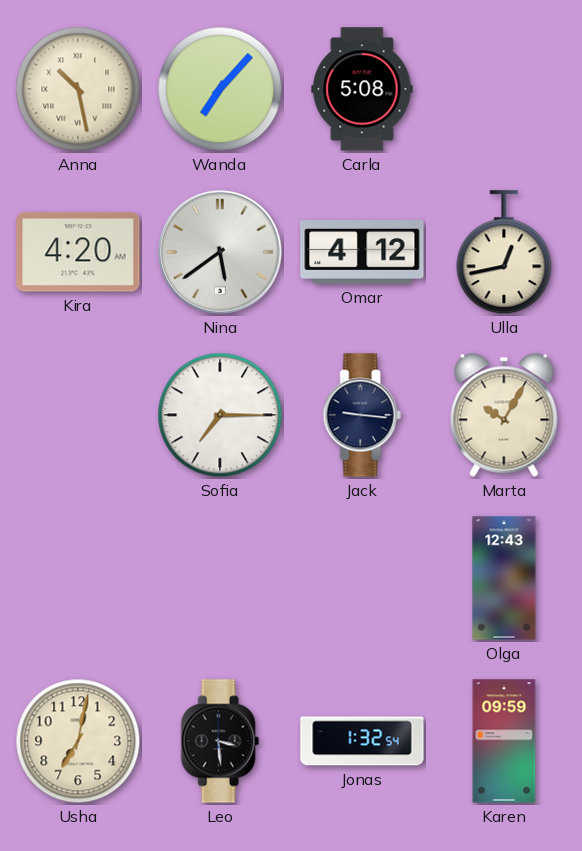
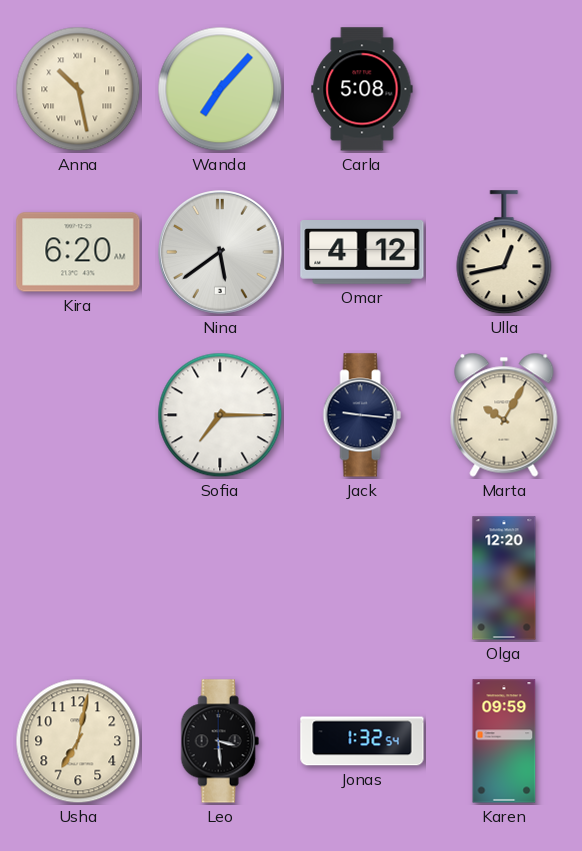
Kira: 4:20 -> 6:20 (78, 252)
Olga: 12:43 -> 12:20 (504, 578)
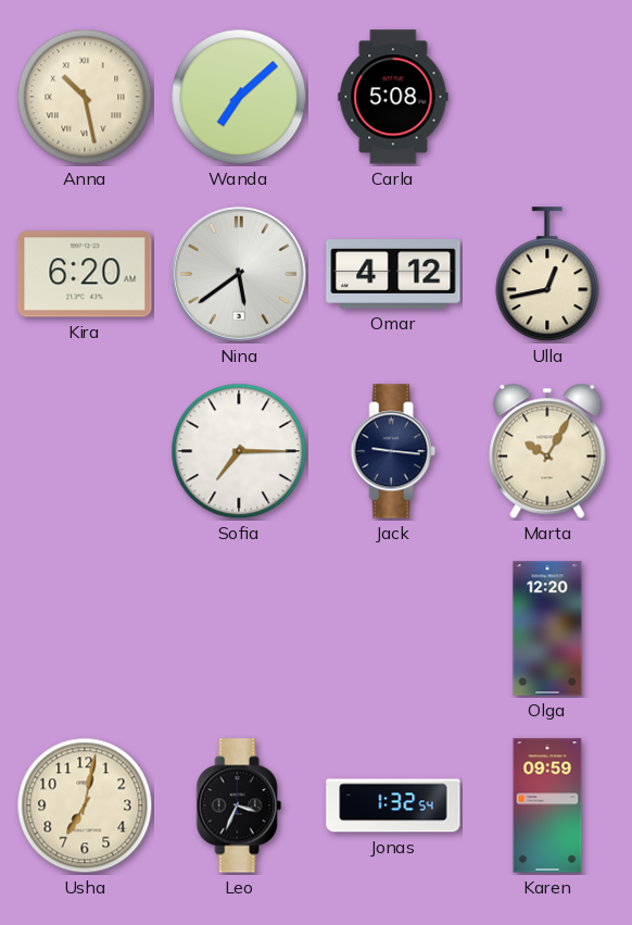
Wanda: 7:07 -> 7:08 (239, 97)
Leo: 3:29 -> 3:34 (239, 805)
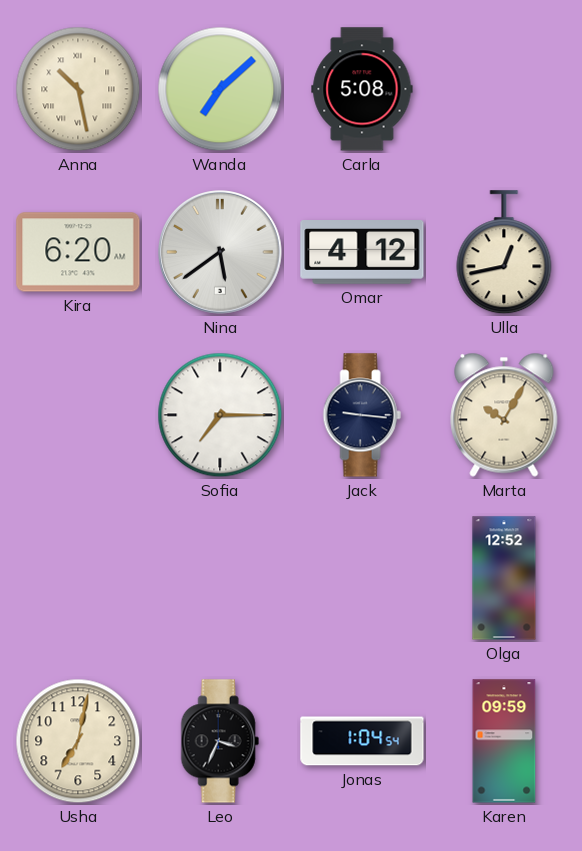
Olga: 12:20 -> 12:52 (504, 578)
Jonas: 1:32 -> 1:04 (362, 741)
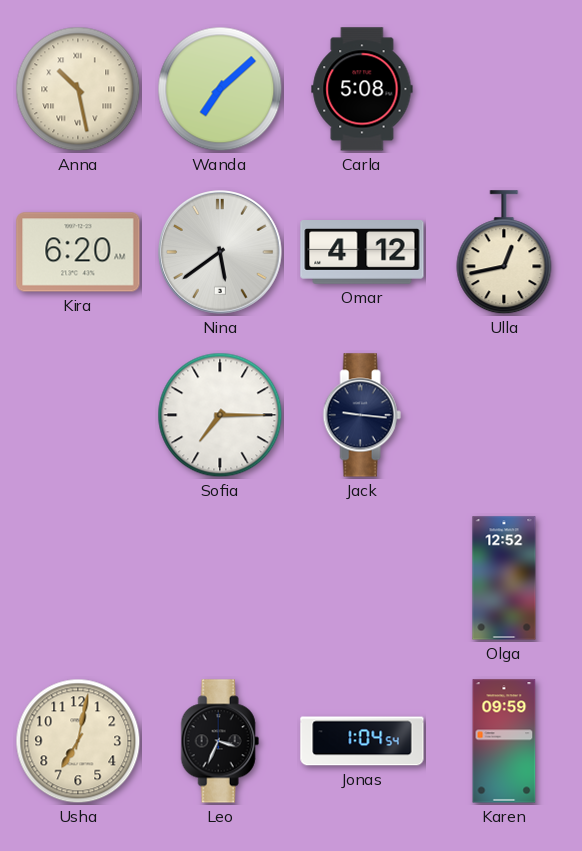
Marta: 10:05 -> none (504, 415)
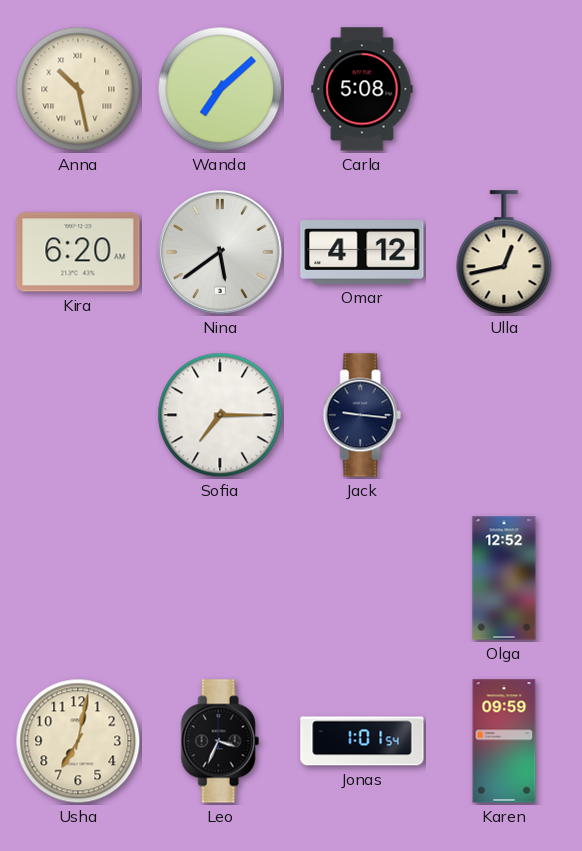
Jonas: 1:04 -> 1:01 (362, 741)
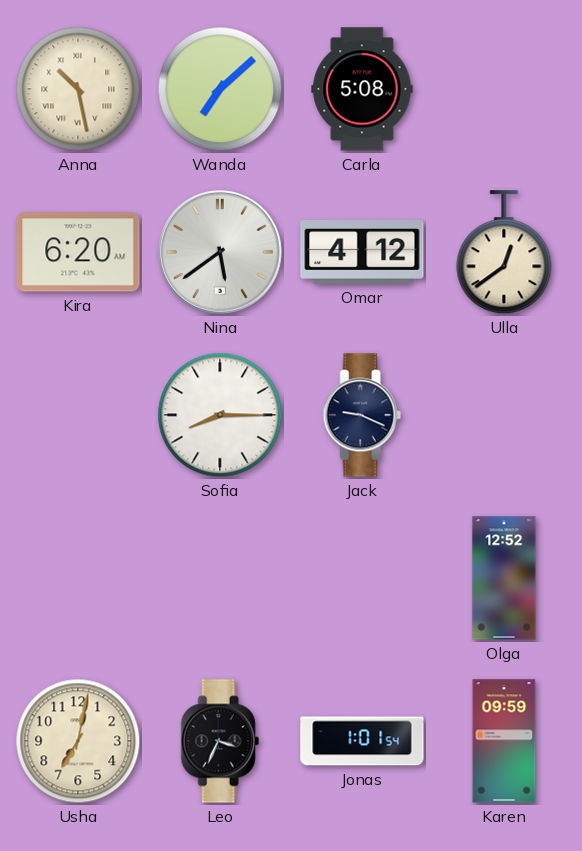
Ulla: 12:43 -> 12:39 (504, 253)
Sofia: 7:15 -> 8:15 (220, 415)
Jack: 9:16 -> 9:19 (362, 415)
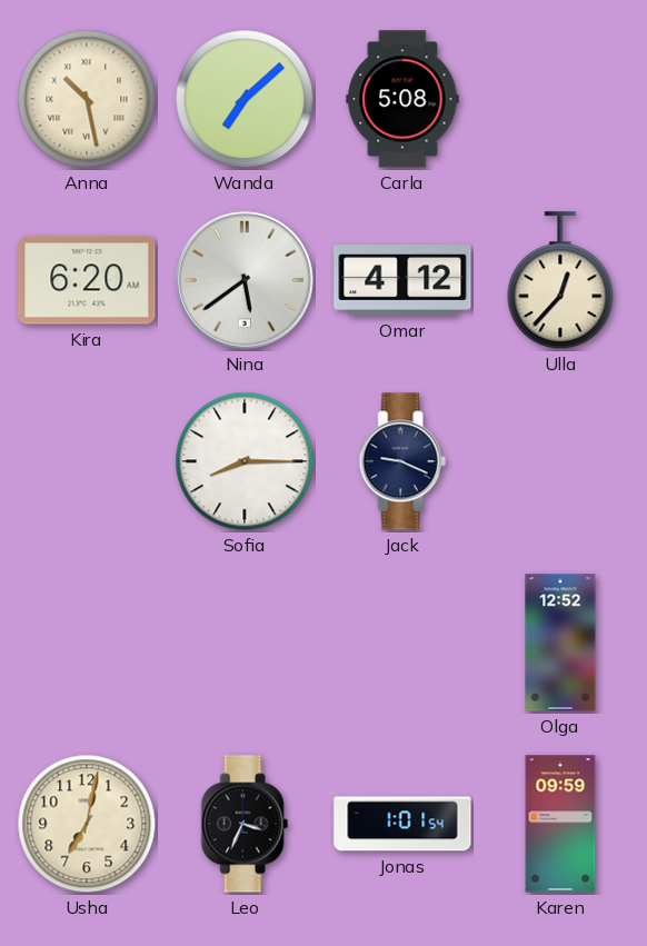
Ulla: 12:39 -> 12:37 (560, 281)
